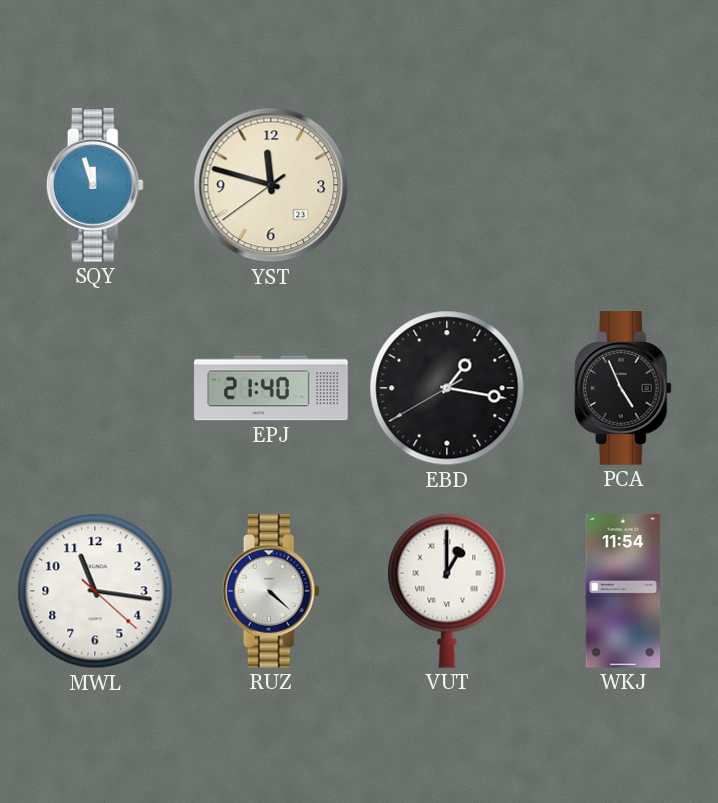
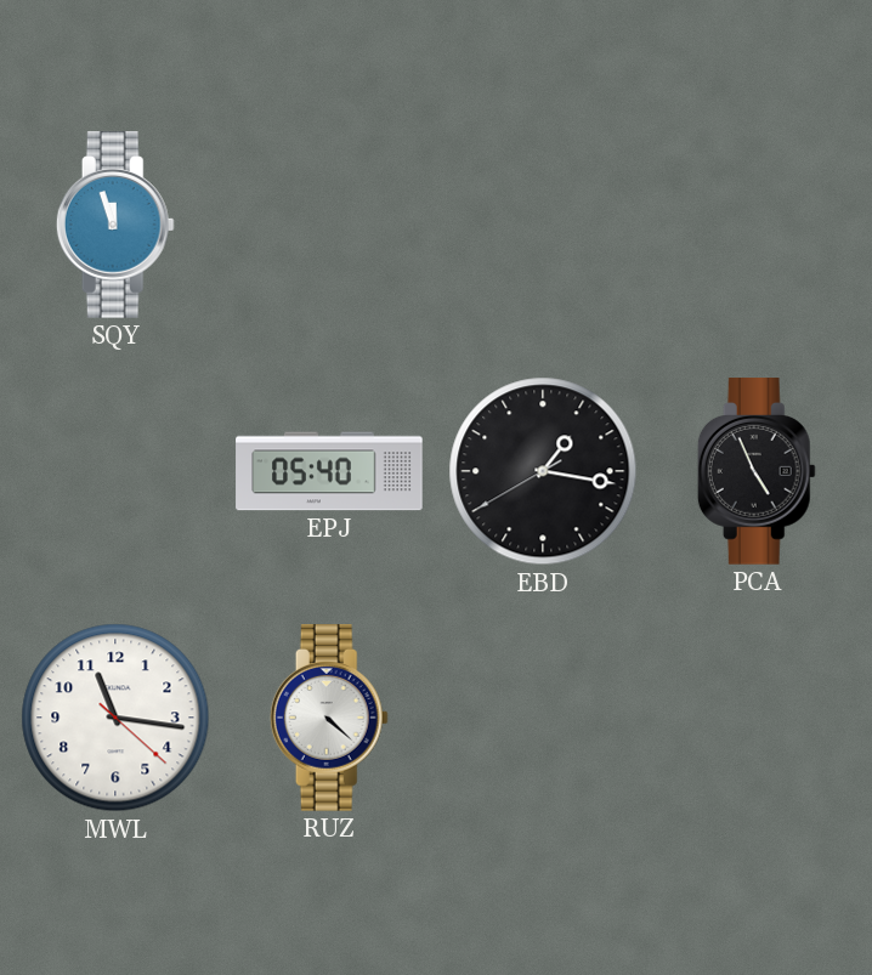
YST: 11:47 -> none (271, 185)
EPJ: 21:40 -> 05:40 (329, 471)
VUT: 1:00 -> none (447, 591)
WKJ: 11:54 -> none (623, 591)
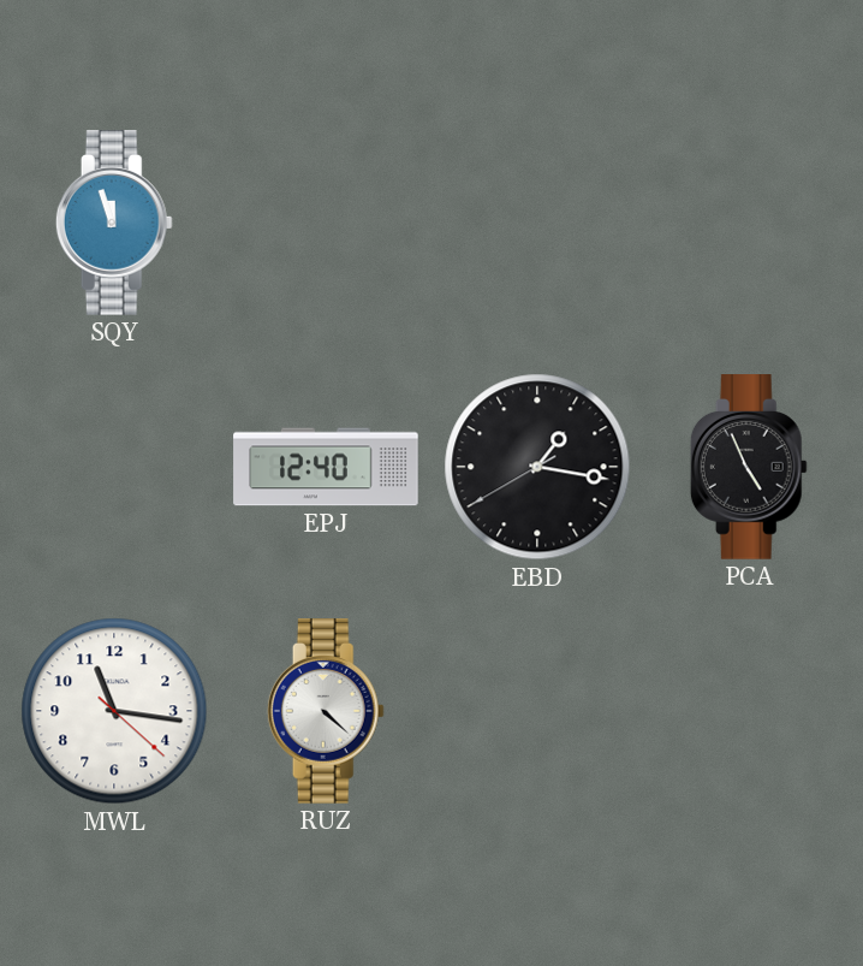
EPJ: 05:40 -> 12:40 (326, 467)
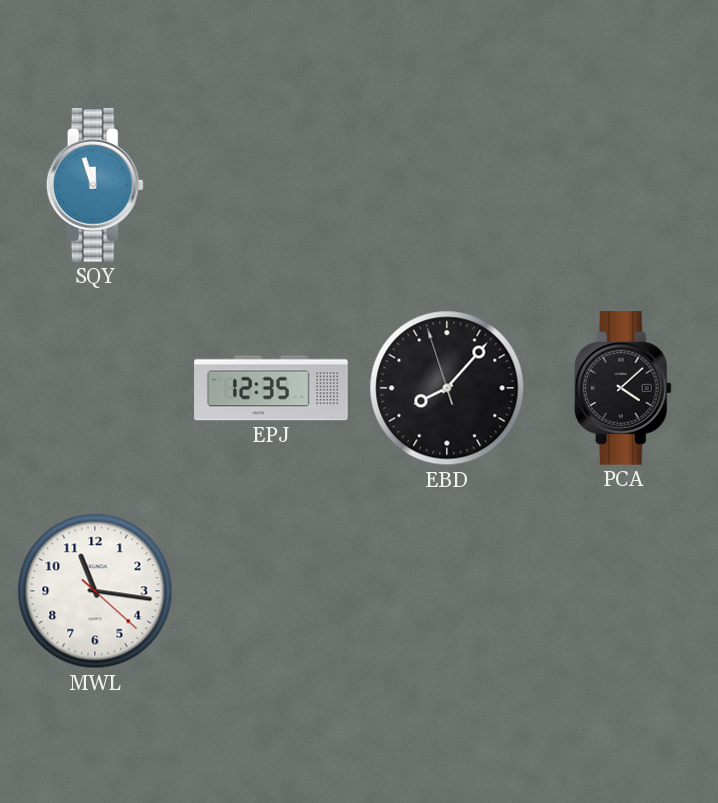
EPJ: 12:40 -> 12:35 (271, 388)
EBD: 1:16 -> 8:06 (447, 388)
PCA: 4:56 -> 4:08 (623, 388)
RUZ: 4:22 -> none (326, 711)
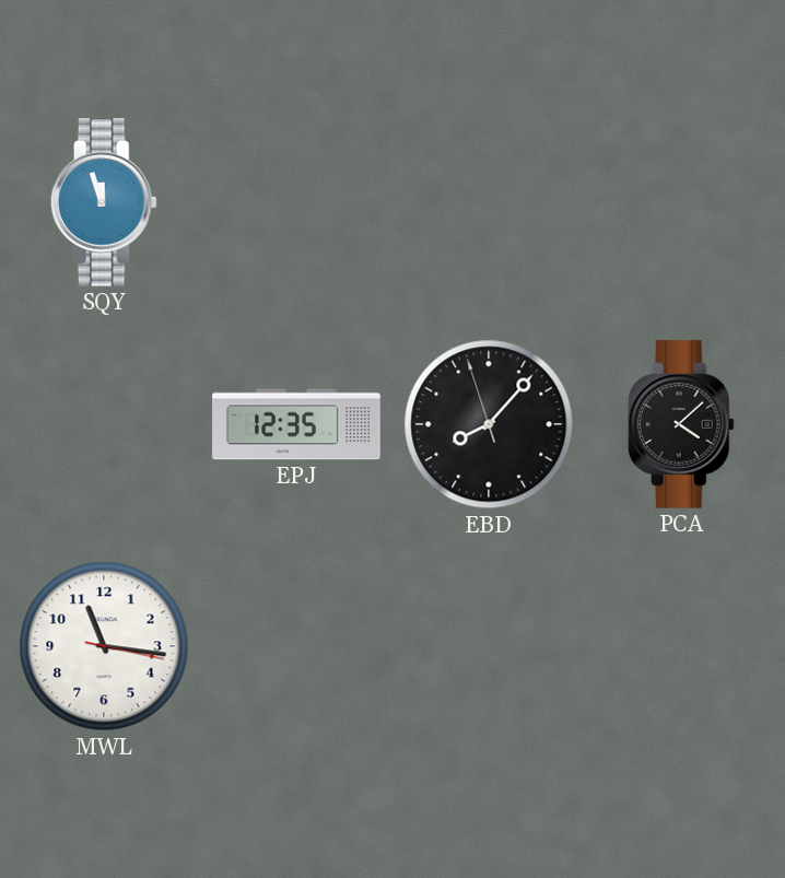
MWL: 11:16:22 -> 11:16:17 (104, 646)
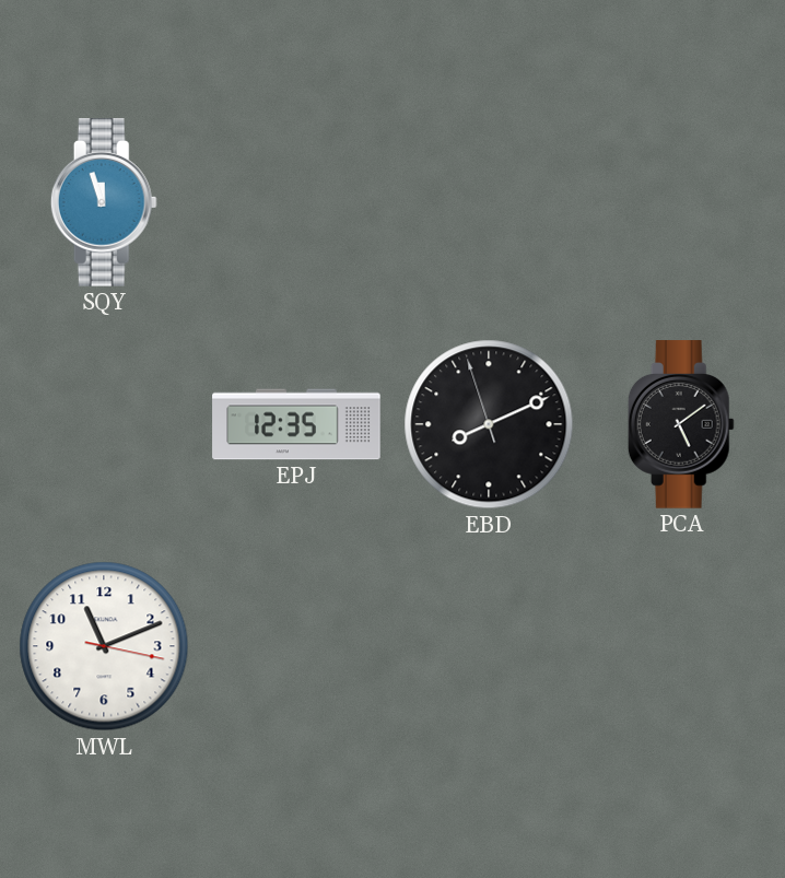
EBD: 8:06 -> 8:10 (489, 424)
PCA: 4:08 -> 5:09 (681, 424)
MWL: 11:16 -> 11:11 (104, 646)
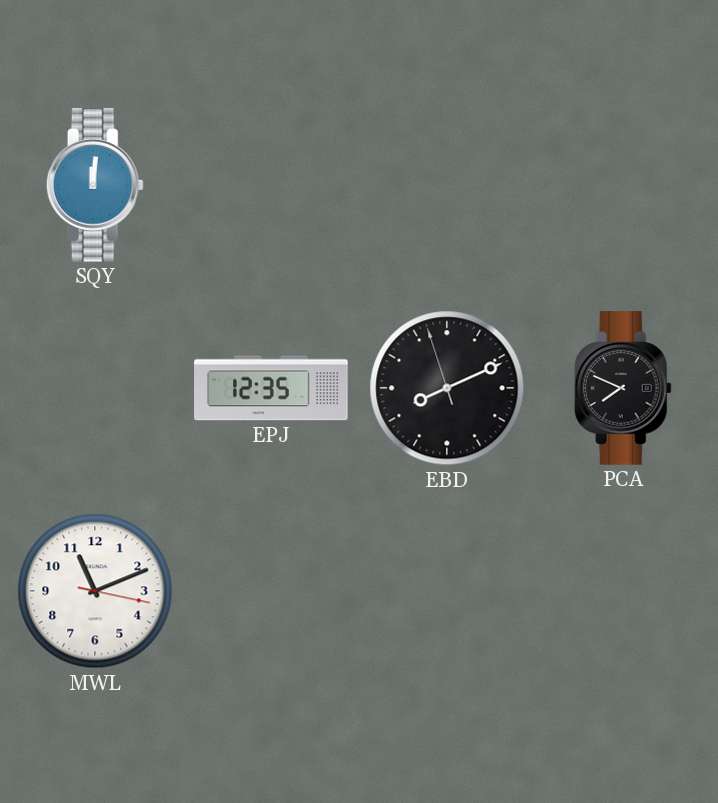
SQY: 11:57 -> 12:01 (95, 185)
PCA: 5:09 -> 7:49 (623, 388)
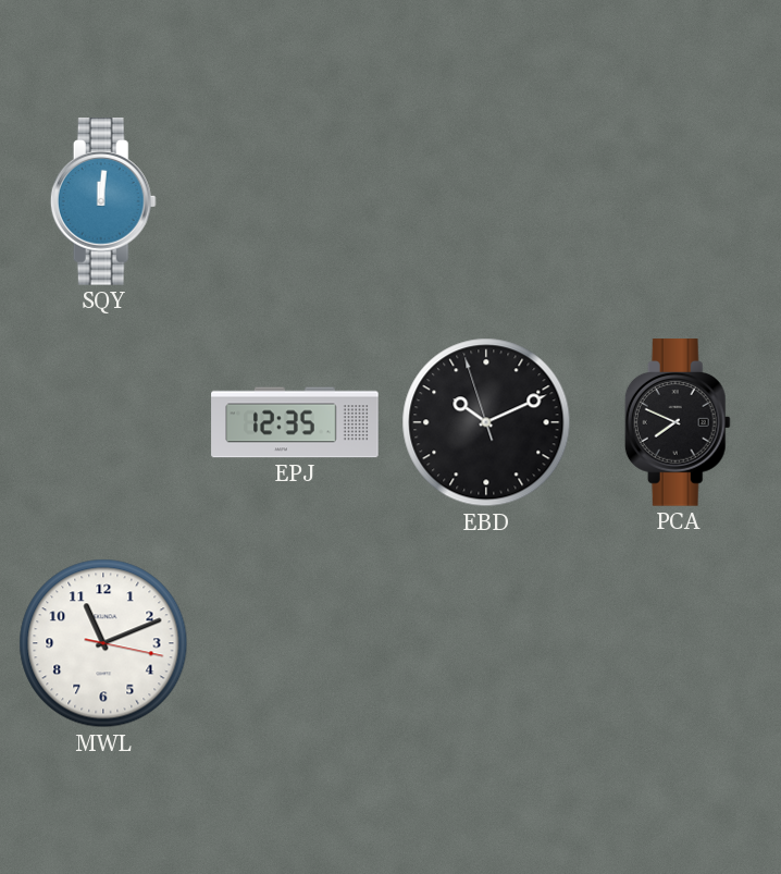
EBD: 8:10 -> 10:10 (486, 422)
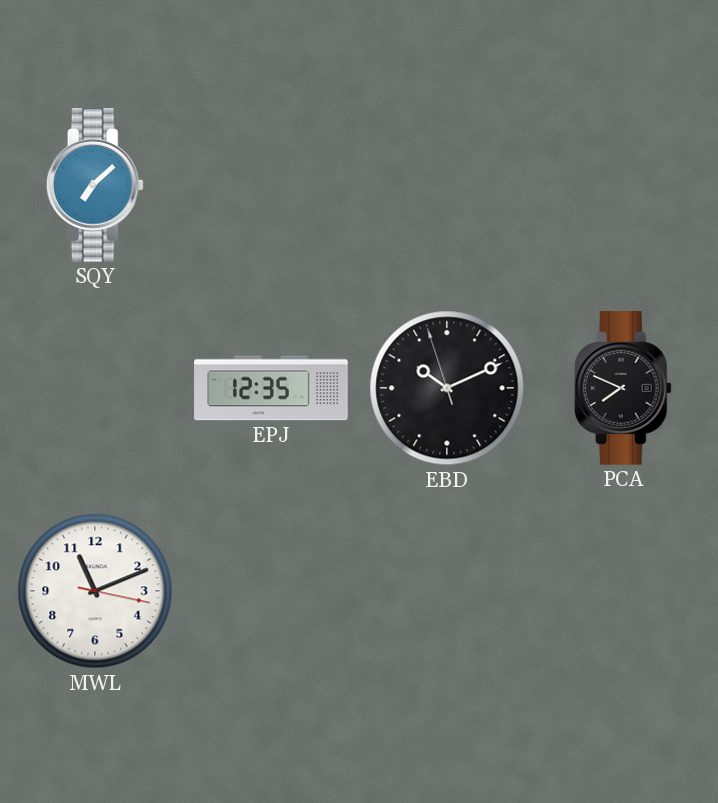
SQY: 12:01 -> 7:08 (95, 185)
